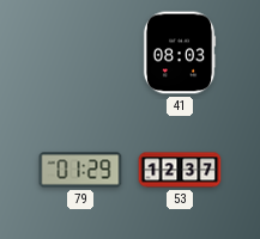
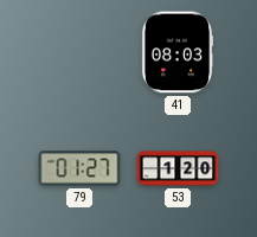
79: 01:29 -> 01:27 (79, 168)
53: 12:37 -> 1:20 (178, 168)
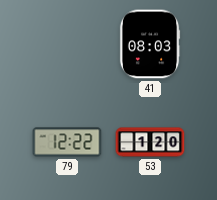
79: 01:27 -> 12:22 (67, 142)
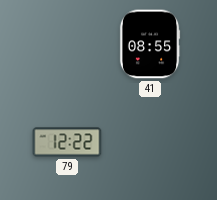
41: 08:03 -> 08:55 (150, 44)
53: 1:20 -> none (150, 142)
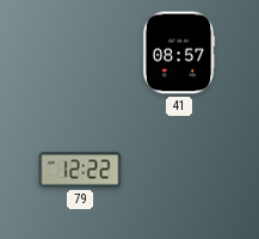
41: 08:55 -> 08:57 (179, 53)
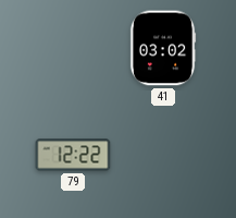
41: 08:57 -> 03:02 (163, 48)
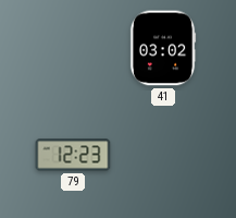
79: 12:22 -> 12:23 (73, 155)
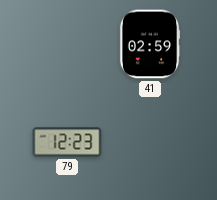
41: 03:02 -> 02:59 (150, 44)
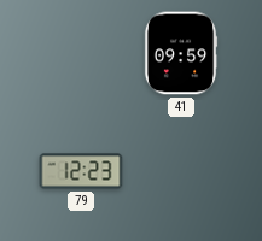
41: 02:59 -> 09:59 (181, 53)
